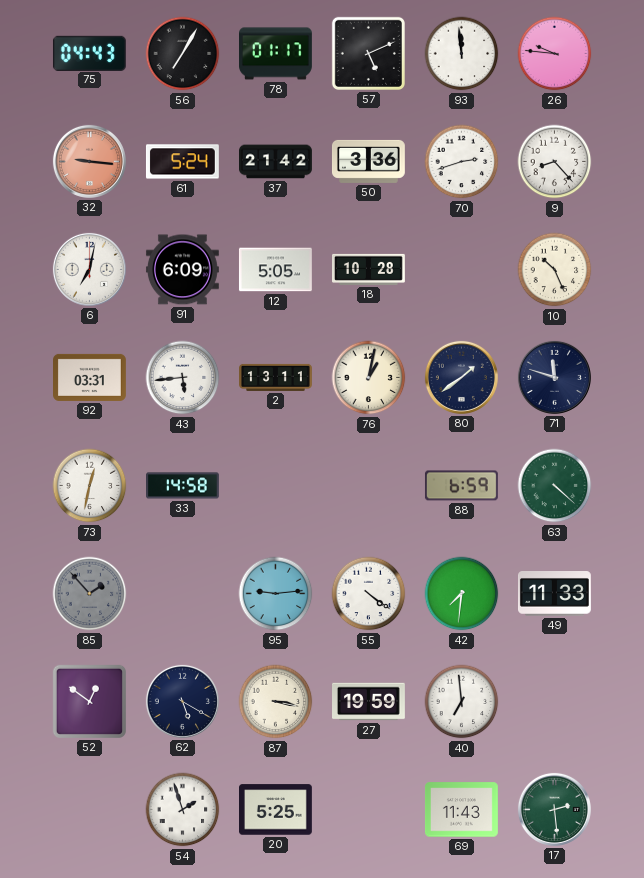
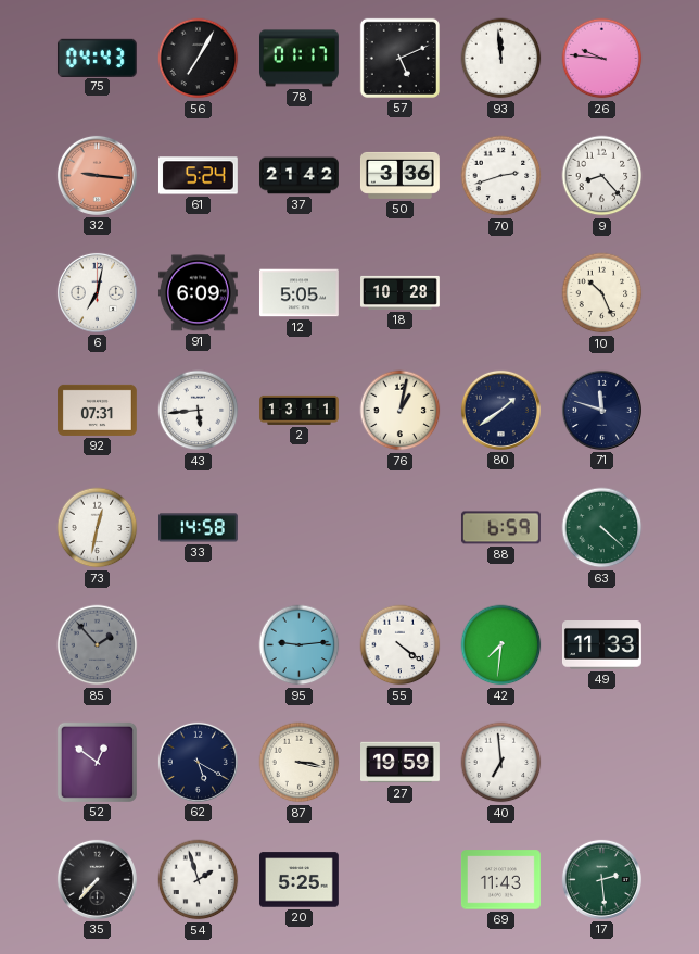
92: 03:31 -> 07:31 (98, 410)
35: none -> 7:37 (97, 879)
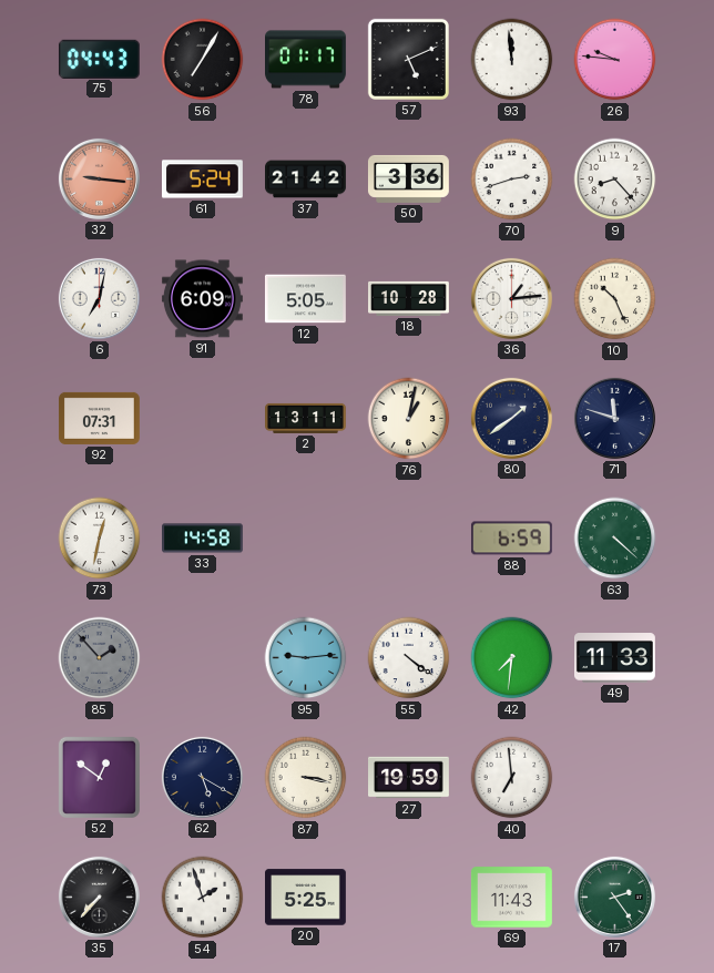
36: none -> 1:14 (511, 298)
43: 5:44 -> none (199, 411)
17: 2:29 -> 2:24 (614, 897)
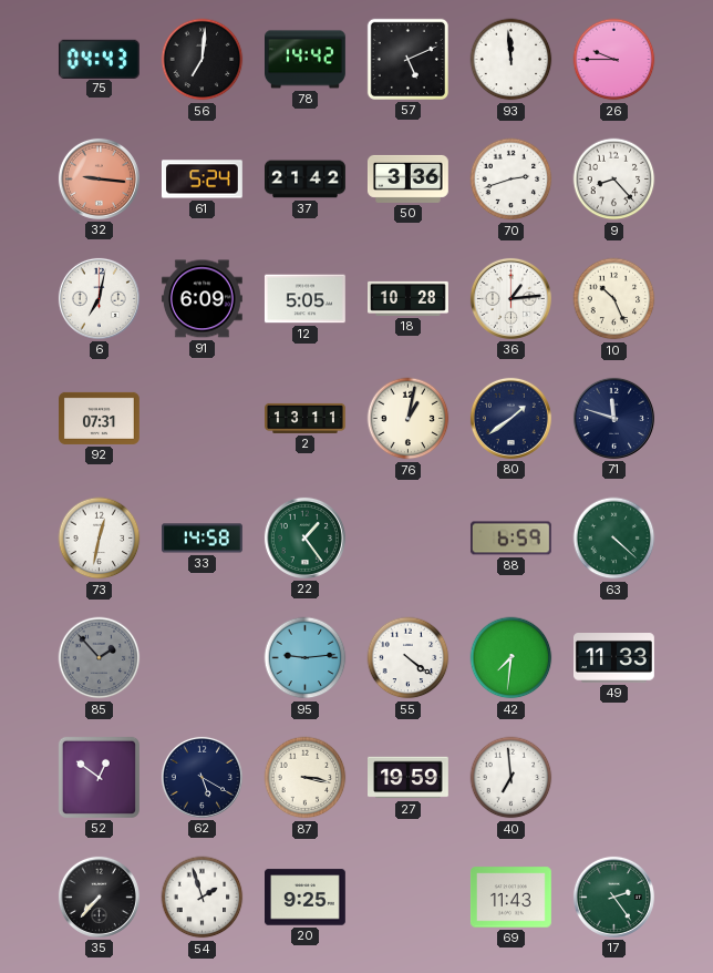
56: 7:05 -> 7:01 (203, 60)
78: 01:17 -> 14:42 (306, 60)
26: 9:46 -> 9:45 (614, 60)
22: none -> 1:24 (304, 537)
20: 5:25 -> 9:25 (306, 898)
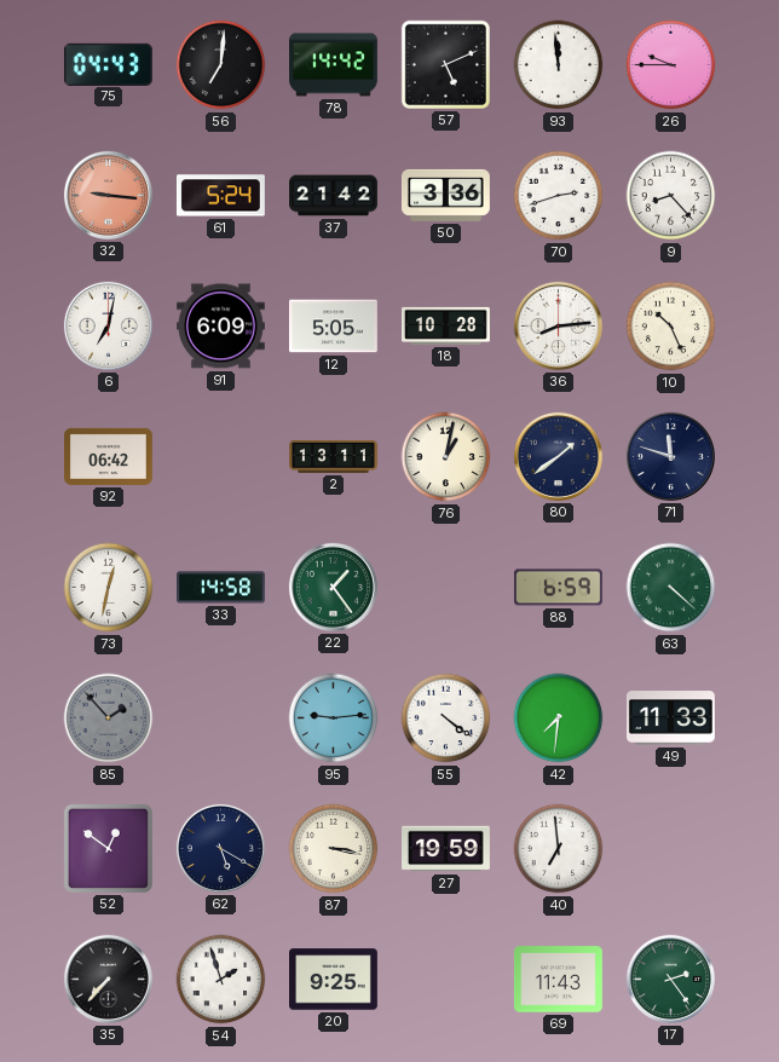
36: 1:14 -> 8:14 (558, 325)
92: 07:31 -> 06:42 (109, 456)
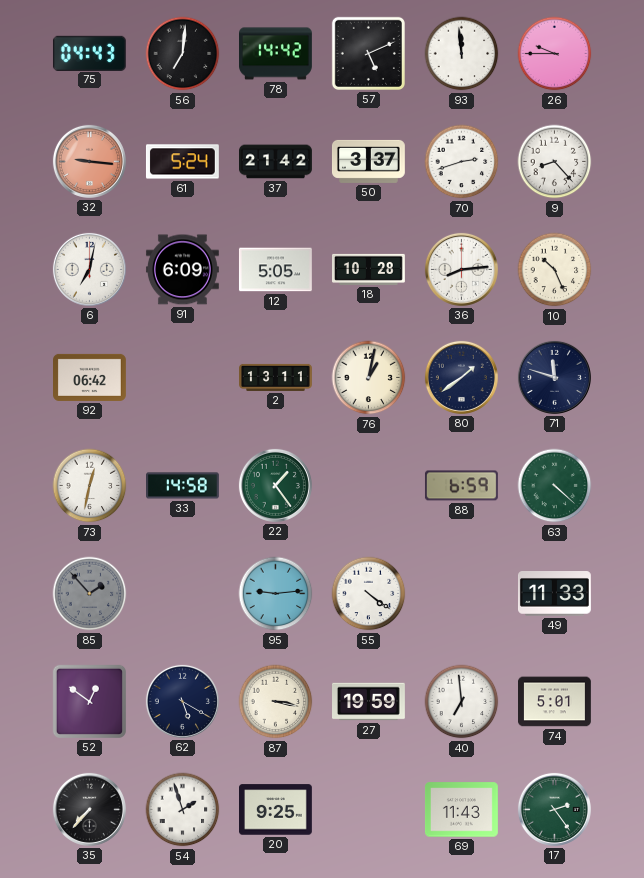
50: 3:36 -> 3:37 (368, 161)
42: 7:31 -> none (559, 718)
74: none -> 5:01 (555, 702)
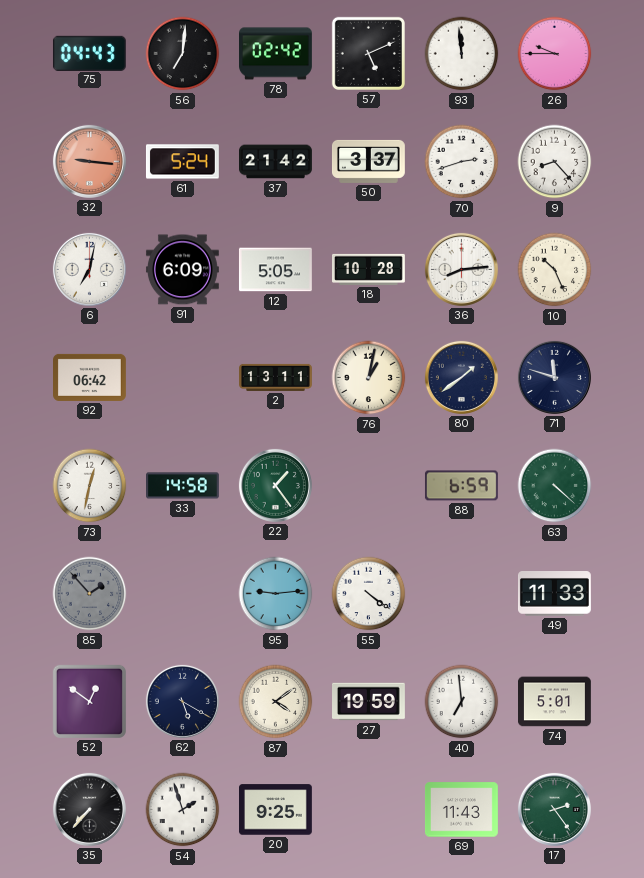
78: 14:42 -> 02:42 (276, 54)
87: 3:17 -> 4:09 (276, 702)
